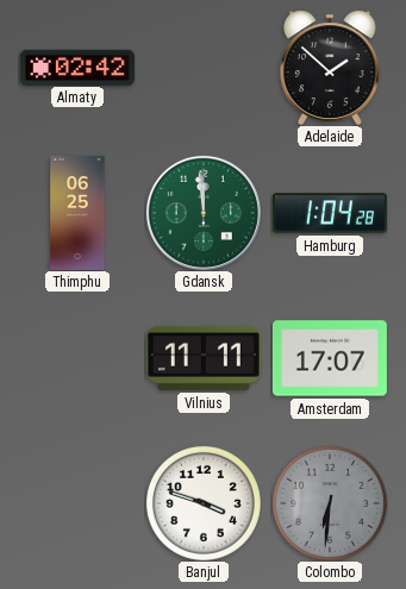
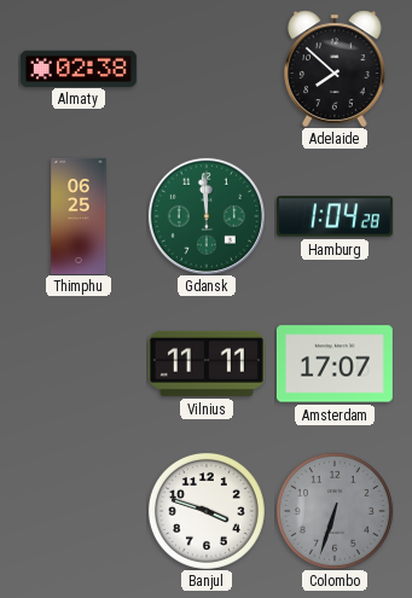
Almaty: 02:42 -> 02:38 (79, 68)
Adelaide: 1:52 -> 7:52 (336, 69)
Colombo: 6:31 -> 6:33 (335, 511)
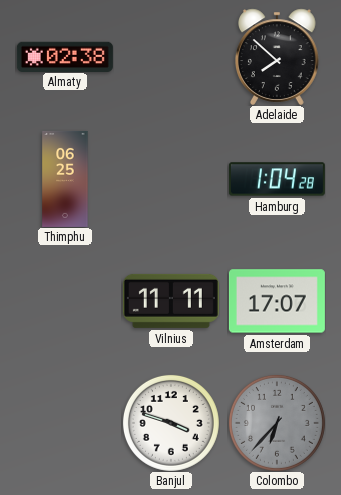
Gdansk: 11:59 -> none (207, 216)
Colombo: 6:33 -> 6:37 (277, 423)
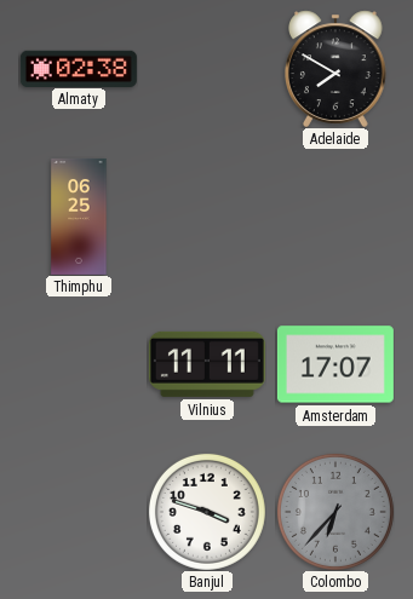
Adelaide: 7:52 -> 7:50 (337, 69)
Hamburg: 1:04 -> none (277, 179)
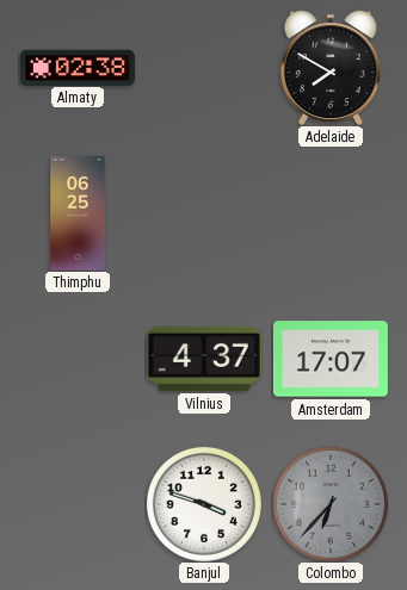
Vilnius: 11:11 -> 4:37 (204, 359)
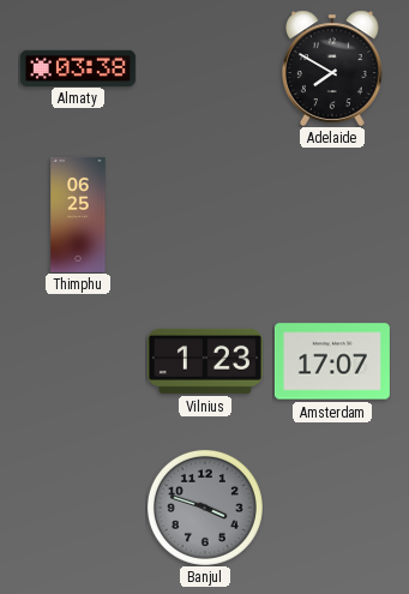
Almaty: 02:38 -> 03:38 (78, 67)
Vilnius: 4:37 -> 1:23 (205, 361)
Banjul dial: white -> grey (205, 508)
Colombo: 6:37 -> none (331, 504)
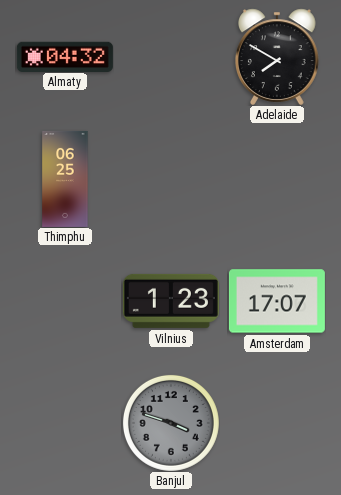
Almaty: 03:38 -> 04:32 (65, 56)
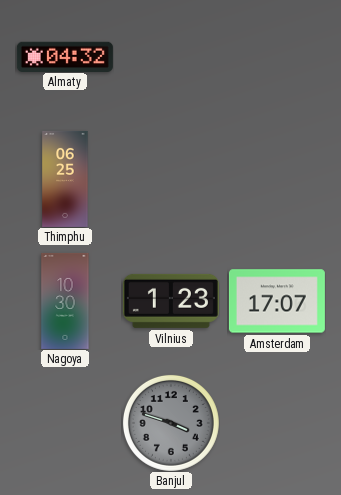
Adelaide: 7:50 -> none (278, 57)
Nagoya: none -> 10:30 (65, 301)
